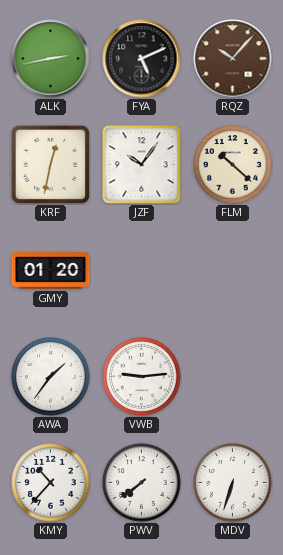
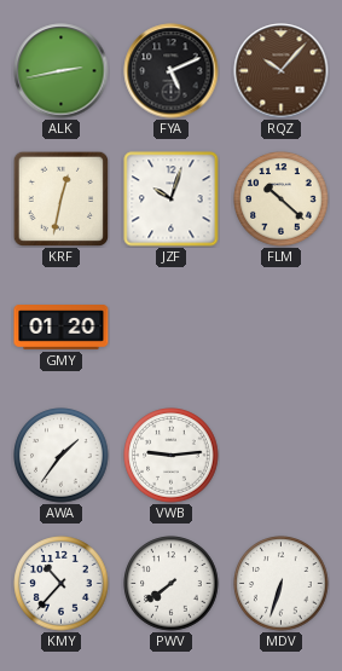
JZF: 10:06 -> 10:03 (172, 199)
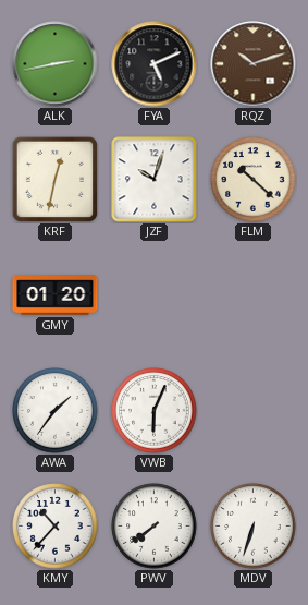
RQZ: 10:07 -> 10:12 (254, 64)
VWB: 9:14 -> 6:04 (155, 411)
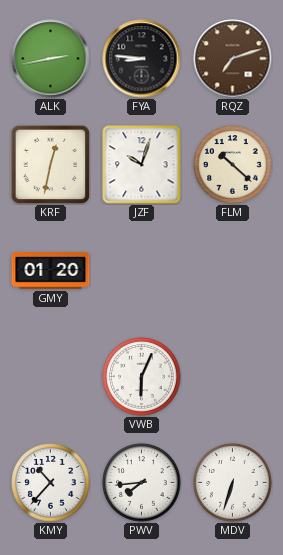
FYA: 5:11 -> 8:46 (142, 59)
RQZ: 10:12 -> 7:12 (233, 59)
AWA: 1:36 -> none (56, 411)
PWV: 7:39 -> 7:44 (142, 483)
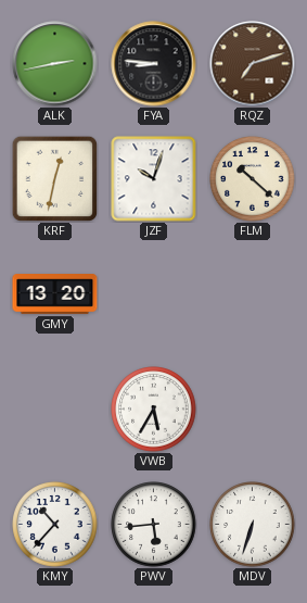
GMY: 01:20 -> 13:20 (55, 294)
VWB: 6:04 -> 5:35 (154, 410)
PWV: 7:44 -> 5:44 (154, 525)
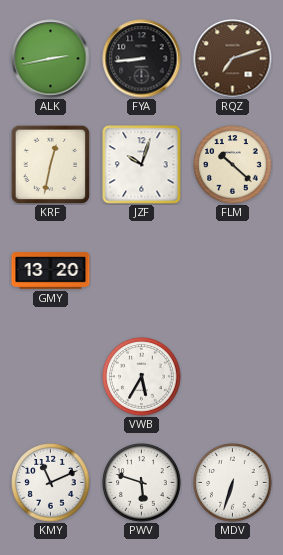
FYA: 8:46 -> 8:44 (142, 59)
KMY: 10:37 -> 11:11 (51, 483)
PWV: 5:44 -> 5:48 (142, 483)
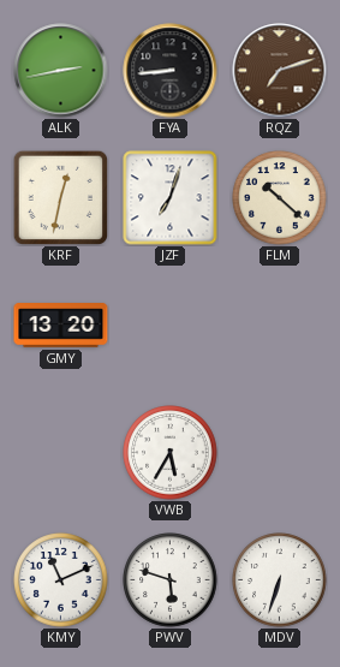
JZF: 10:03 -> 7:03 (171, 198)
